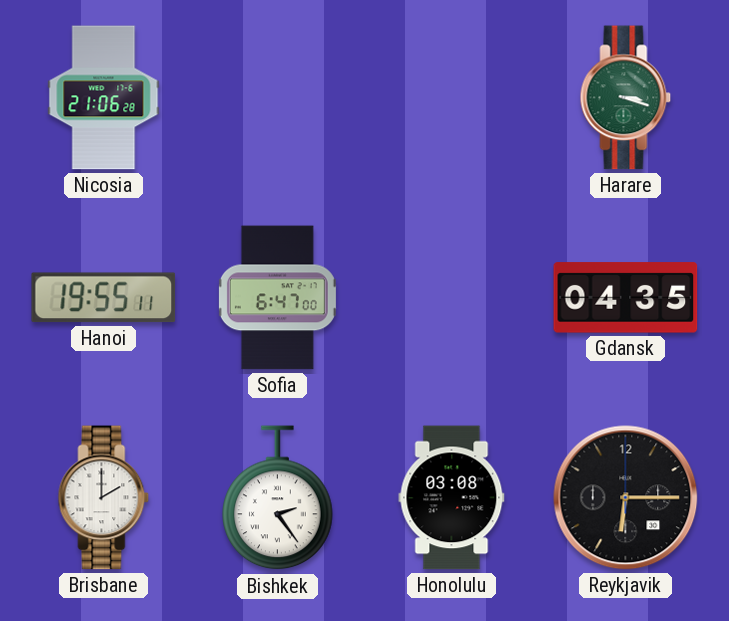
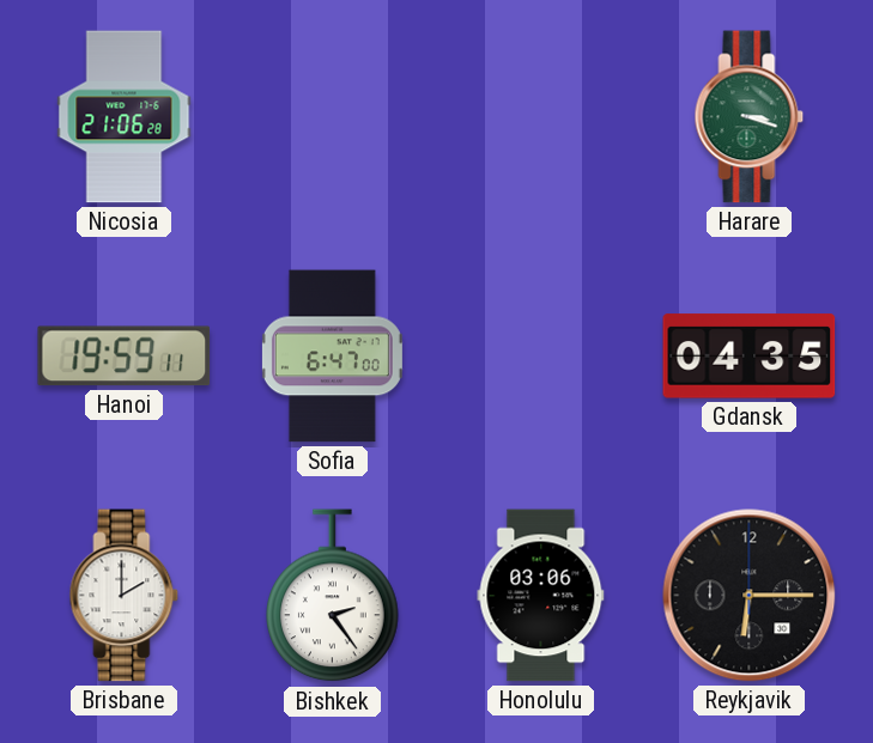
Hanoi: 19:55 -> 19:59 (125, 357)
Honolulu: 03:08 -> 03:06 (541, 596)
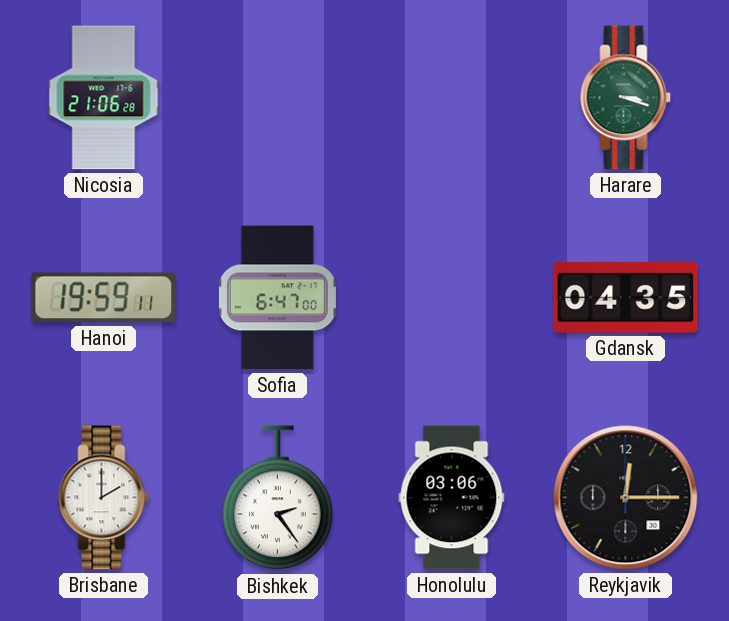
Reykjavik: 6:15 -> 12:15 (626, 498)
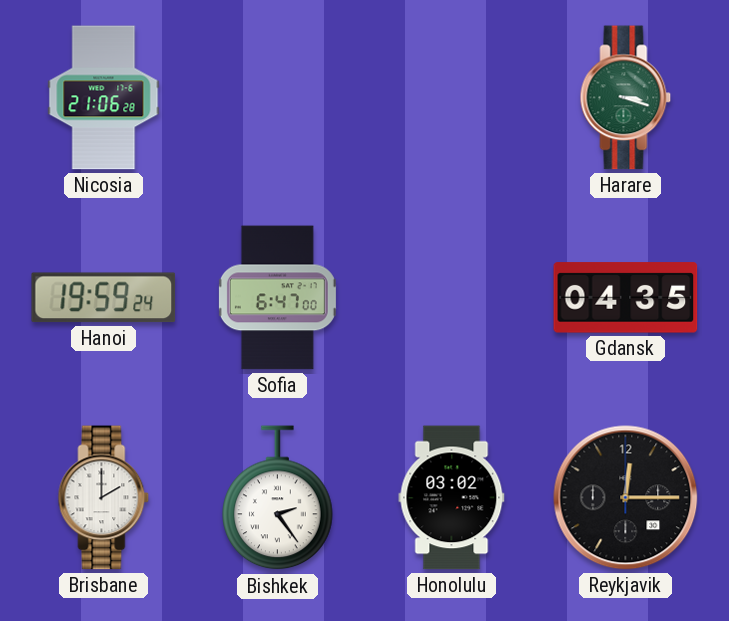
Hanoi: 19:59:11 -> 19:59:24 (104, 298)
Honolulu: 03:06 -> 03:02 (452, 498)
